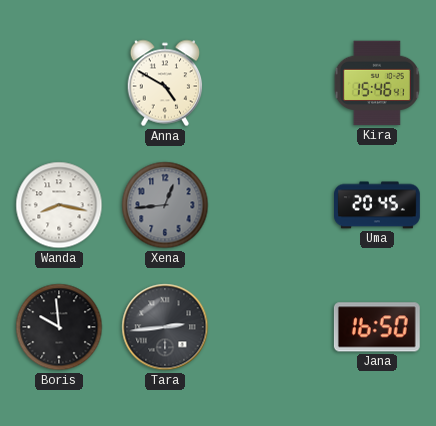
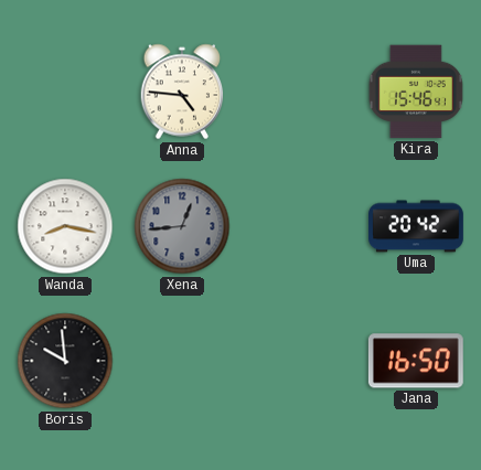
Anna: 4:50 -> 4:46 (182, 92)
Uma: 20:45 -> 20:42 (417, 226)
Tara: 2:44 -> none (165, 327)
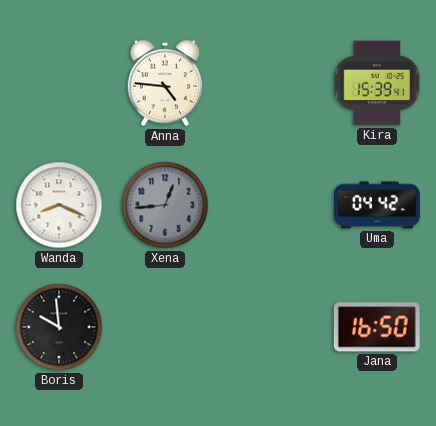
Kira: 15:46 -> 15:39 (377, 83)
Wanda: 8:17 -> 8:19 (59, 205)
Uma: 20:42 -> 04:42 (378, 205)
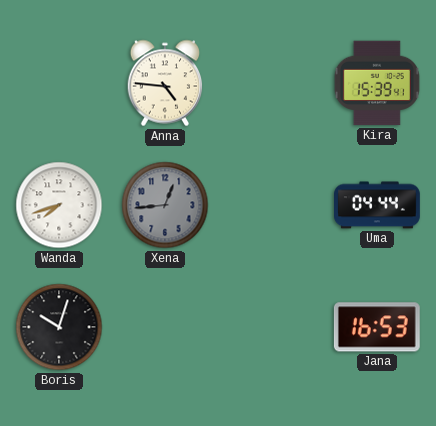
Wanda: 8:19 -> 7:42 (59, 205)
Uma: 04:42 -> 04:44 (378, 205)
Boris: 9:59 -> 10:03 (59, 327)
Jana: 16:50 -> 16:53 (377, 327)
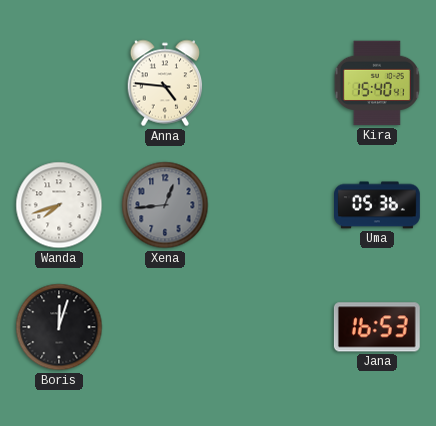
Kira: 15:39 -> 15:40 (377, 83)
Uma: 04:44 -> 05:36 (378, 205)
Boris: 10:03 -> 12:03 (59, 327)
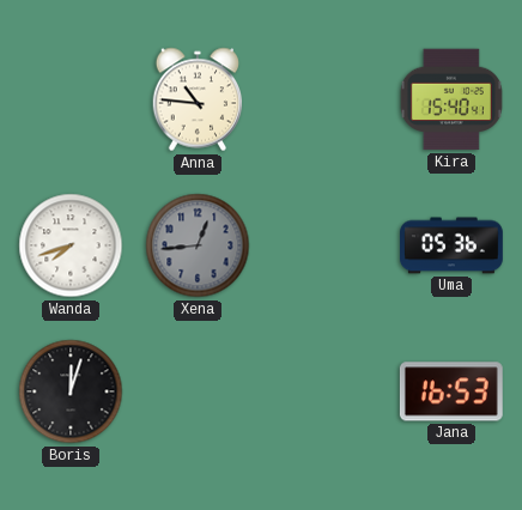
Anna: 4:46 -> 10:46 (198, 99)
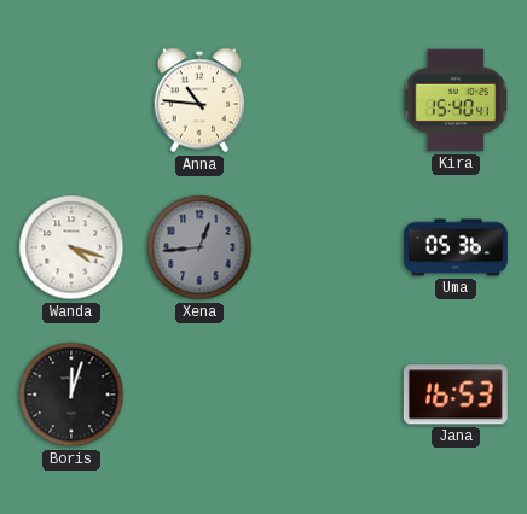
Wanda: 7:42 -> 4:18 (71, 247)
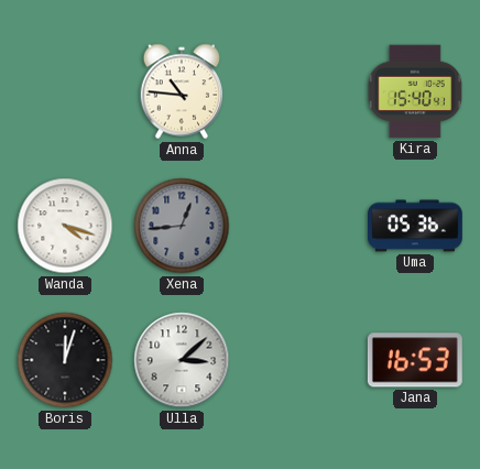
Ulla: none -> 3:08 (182, 360)
